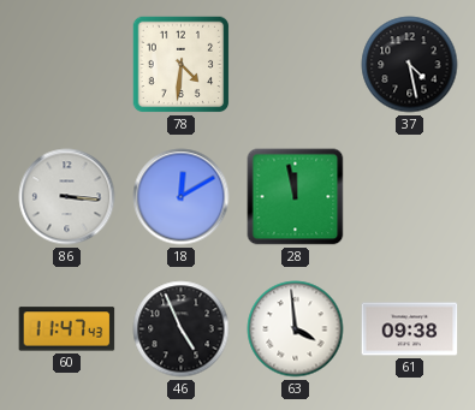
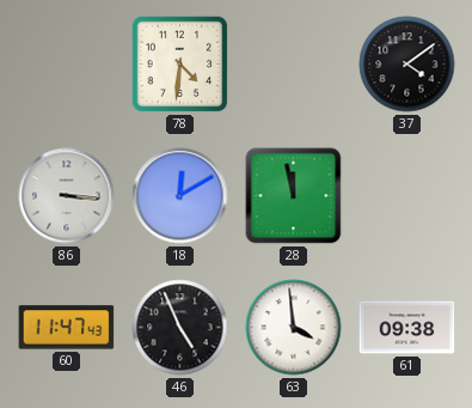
37: 4:28 -> 4:09 (407, 65)
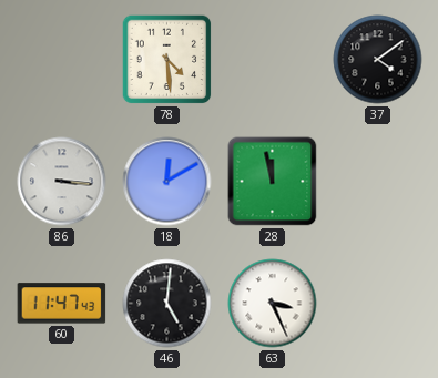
78: 4:31 -> 4:29 (167, 60)
46: 4:56 -> 5:01 (167, 304)
63: 3:59 -> 3:26 (273, 304)
61: 09:38 -> none (407, 328)
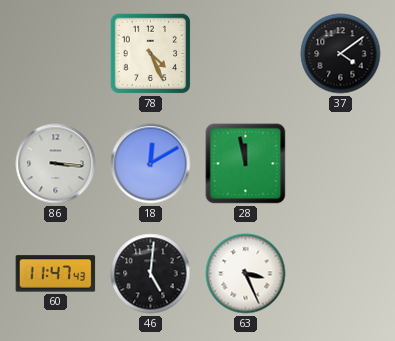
78: 4:29 -> 4:26 (151, 54)
